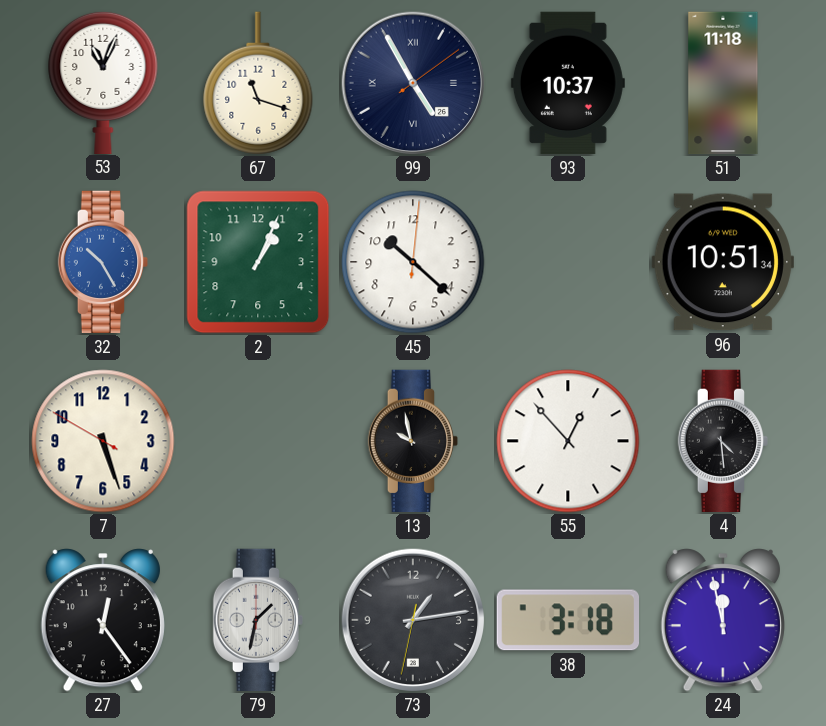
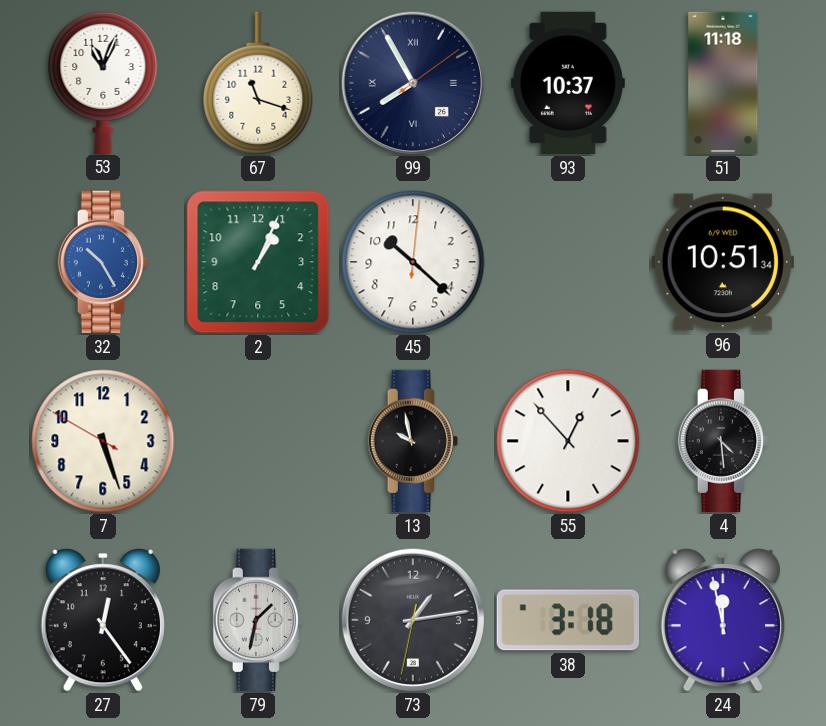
99: 4:55 -> 7:55 (413, 83)
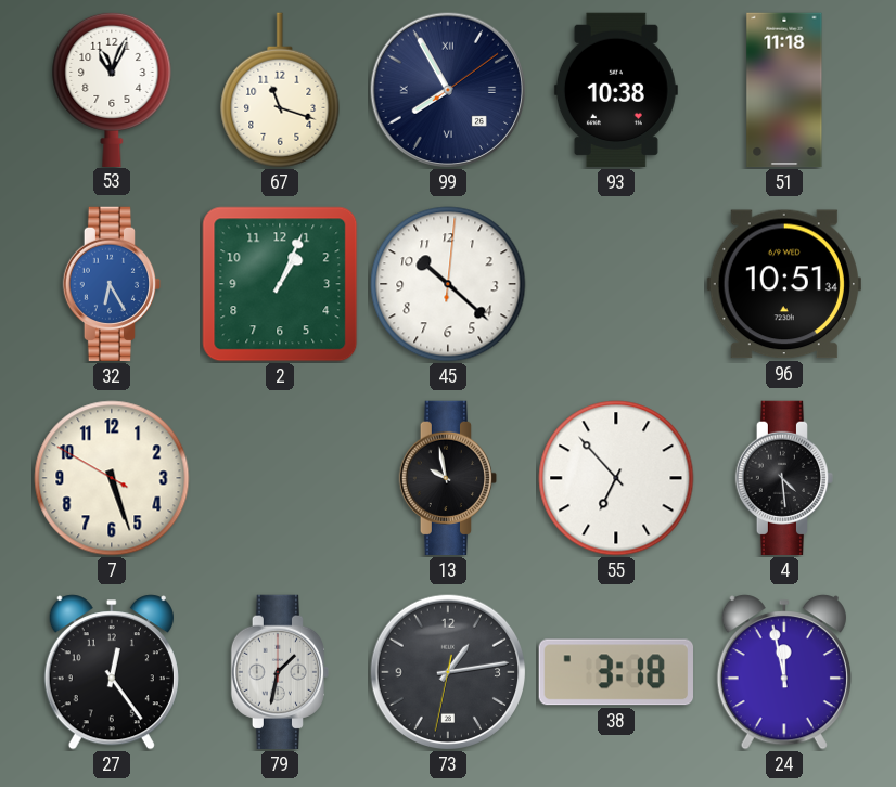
93: 10:37 -> 10:38 (616, 90)
32: 10:25 -> 6:25 (112, 284)
55: 12:53 -> 6:53 (616, 478)
